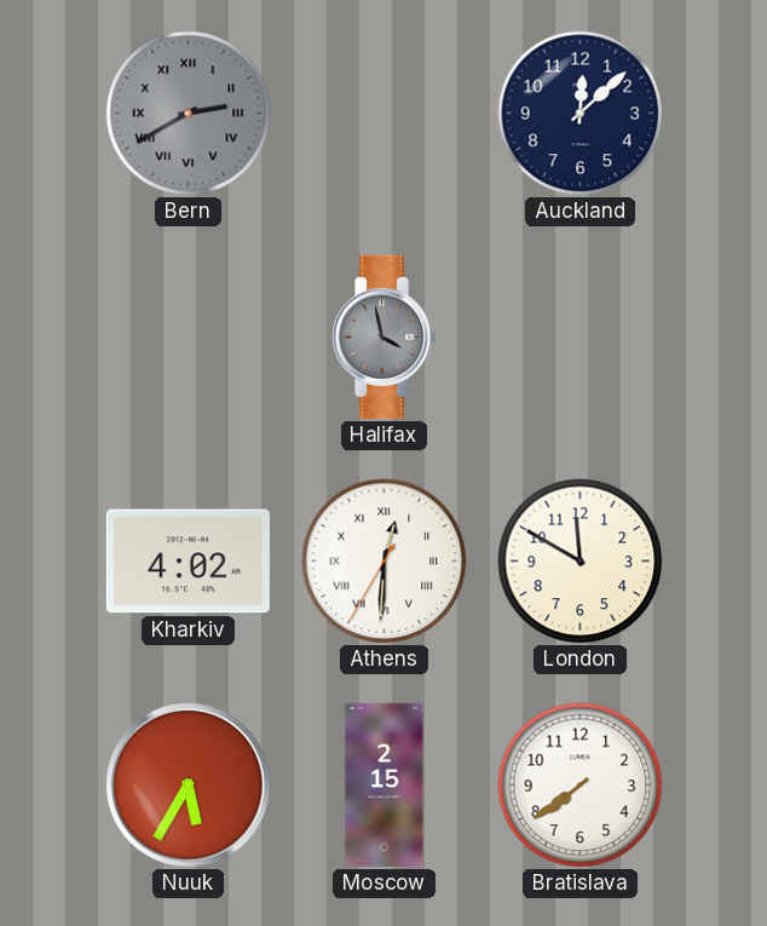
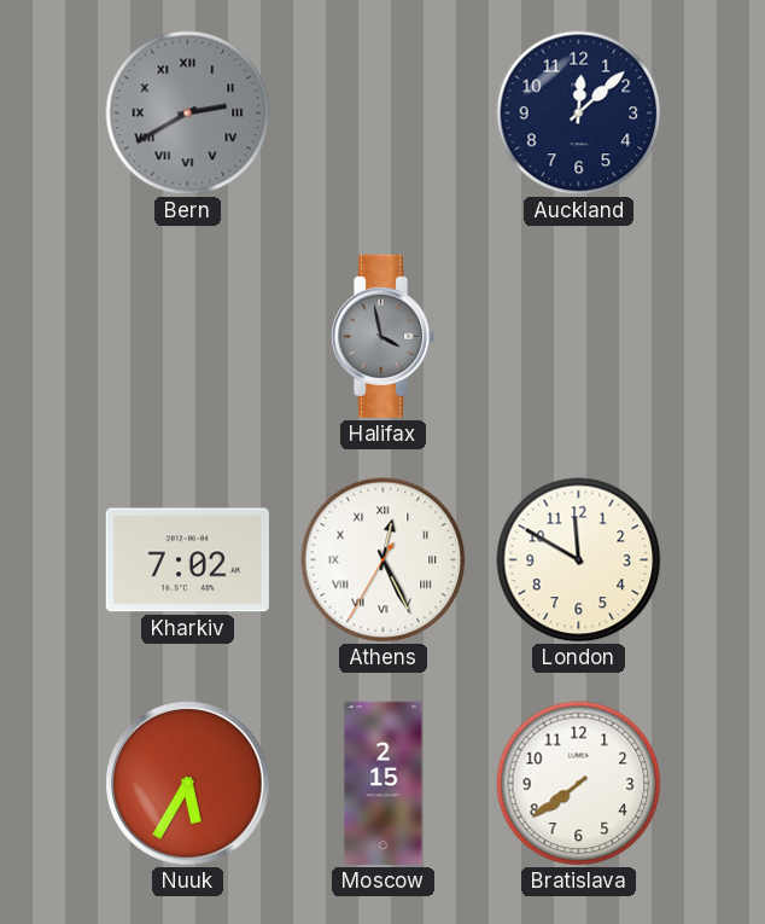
Kharkiv: 4:02 -> 7:02 (187, 560)
Athens: 12:30 -> 12:25 (384, 560)
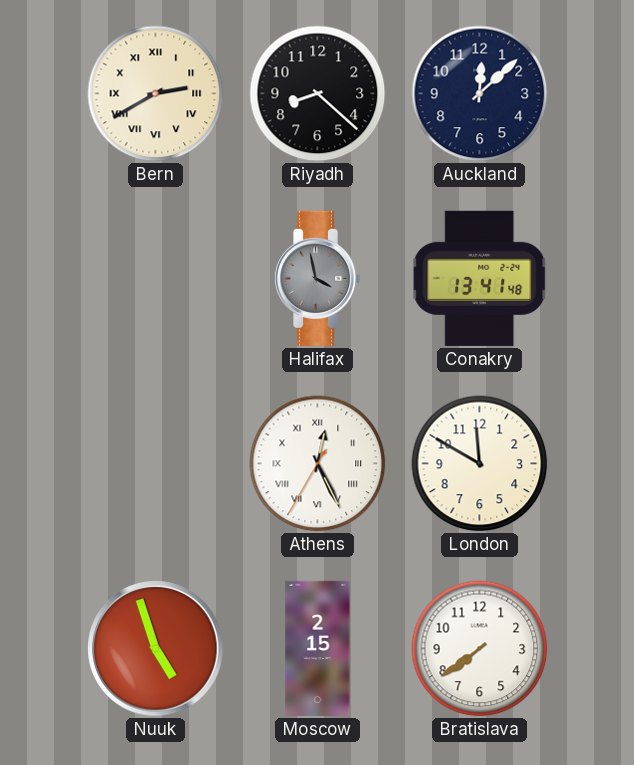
Bern dial: grey -> cream (156, 94)
Riyadh: none -> 8:22 (318, 94)
Conakry: none -> 13:41 (480, 278)
Kharkiv: 7:02 -> none (187, 560)
Nuuk: 5:35 -> 4:57 (156, 649)
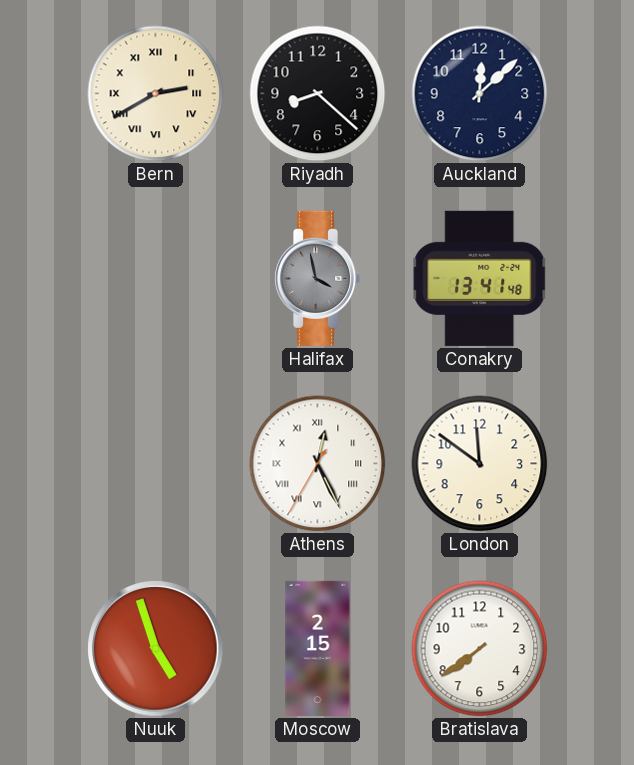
London: 11:50 -> 11:51 (480, 464)
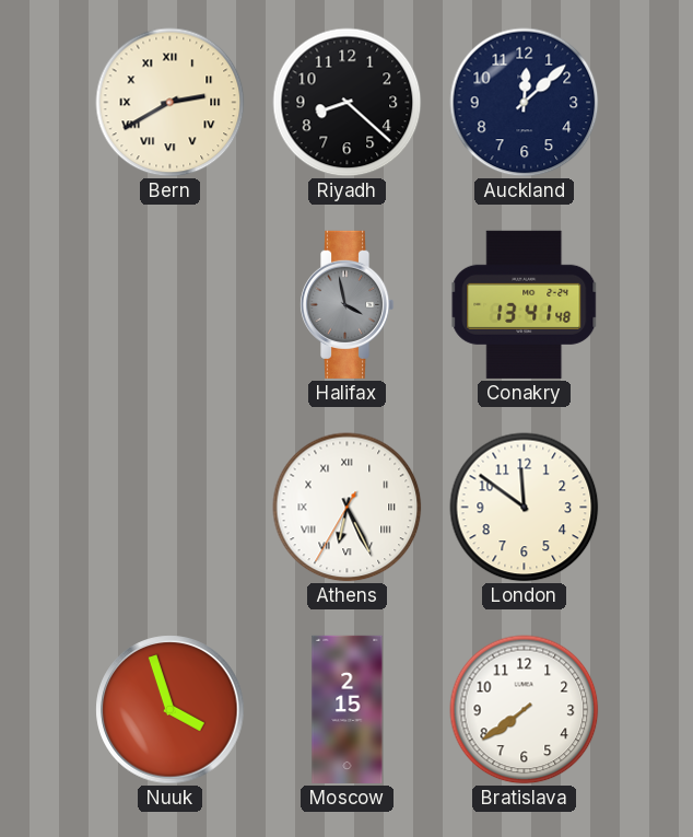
Athens: 12:25 -> 6:25 (348, 508)
Nuuk: 4:57 -> 3:57 (171, 710)
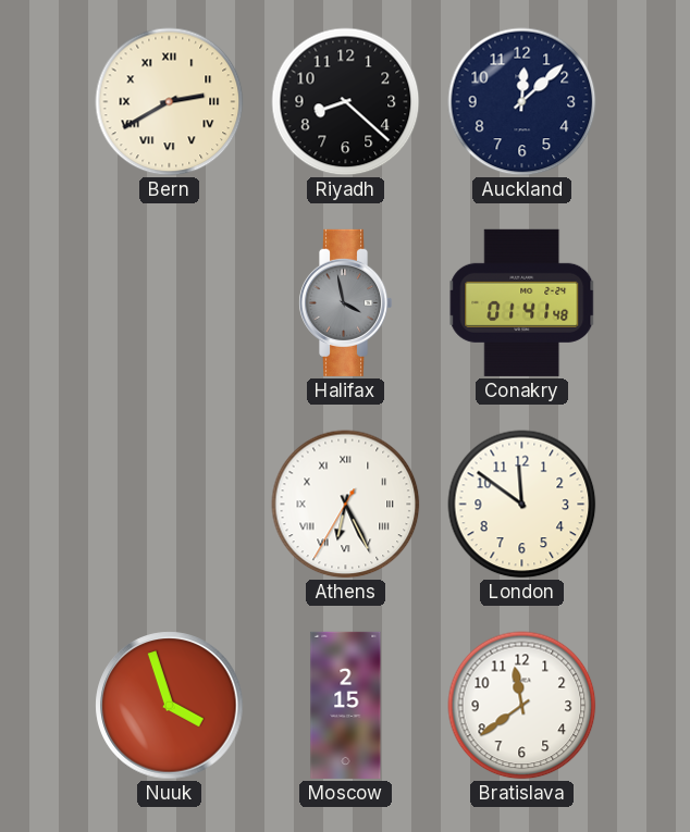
Conakry: 13:41 -> 01:41 (522, 302)
Bratislava: 7:39 -> 11:39 (522, 706)
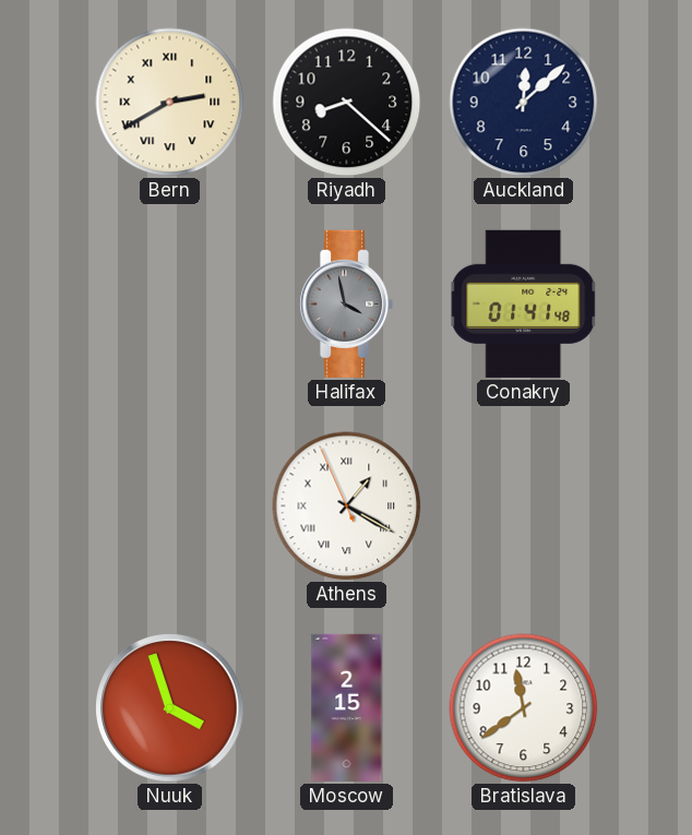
Athens: 6:25 -> 1:19 (347, 506)
London: 11:51 -> none (522, 505)
